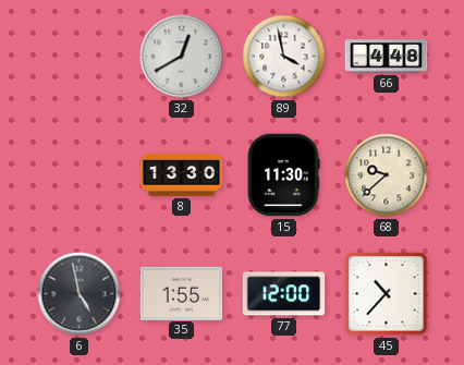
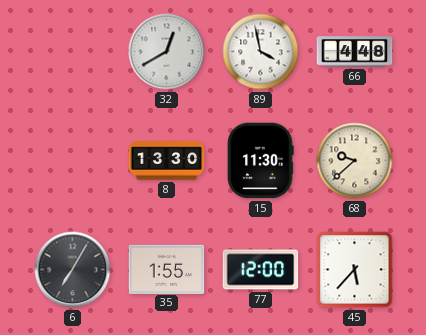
6: 4:58 -> 7:05 (73, 270)
45: 10:37 -> 5:37 (355, 270)
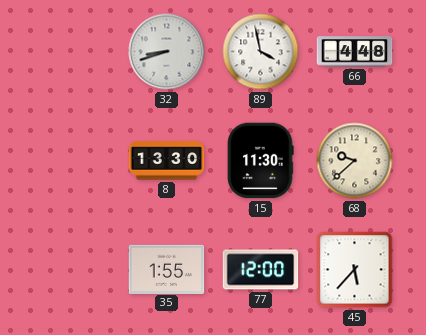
32: 12:40 -> 8:42 (167, 52)
6: 7:05 -> none (73, 270)
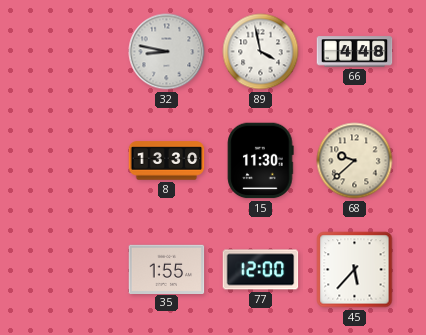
32: 8:42 -> 8:47 (167, 52)
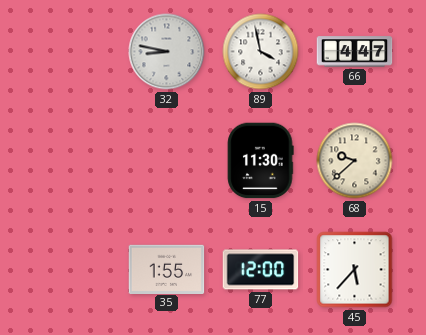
66: 4:48 -> 4:47 (355, 52)
8: 13:30 -> none (167, 161)
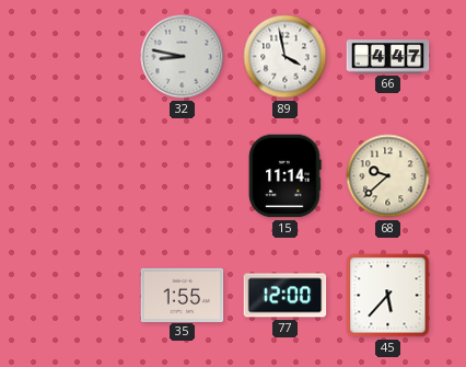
15: 11:30 -> 11:14 (286, 176)
